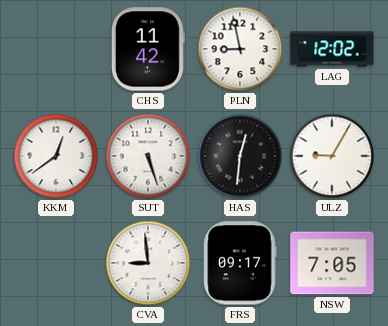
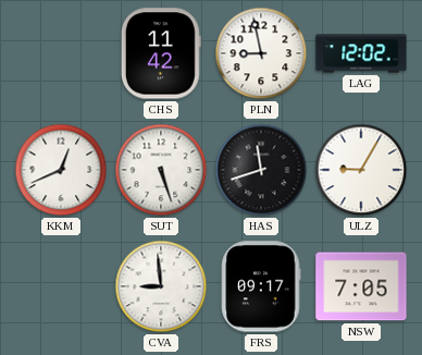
KKM: 12:39 -> 12:41 (61, 170)
HAS: 12:31 -> 11:42 (261, 170)
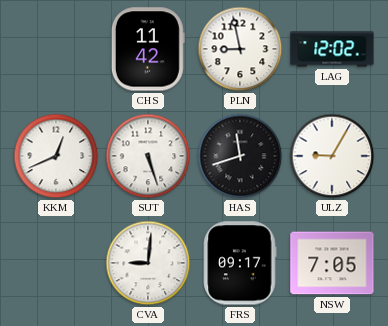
CVA: 8:59 -> 9:01 (148, 263)
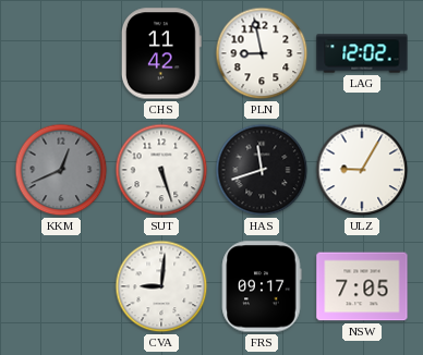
KKM dial: white -> grey (61, 170)
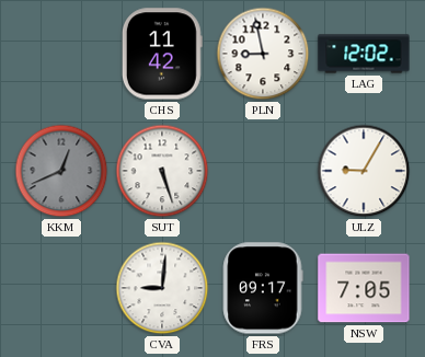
HAS: 11:42 -> none (262, 170)
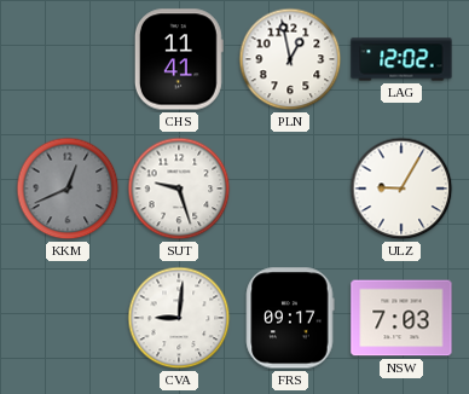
CHS: 11:42 -> 11:41 (179, 59)
PLN: 8:58 -> 12:58 (290, 59)
SUT: 5:27 -> 9:27 (179, 189)
NSW: 7:05 -> 7:03 (401, 318)
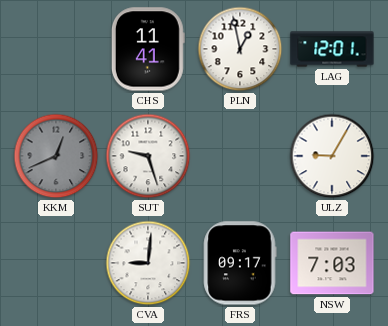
LAG: 12:02 -> 12:01 (332, 49)
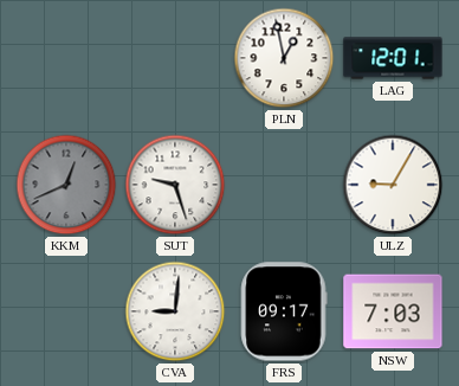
CHS: 11:41 -> none (148, 49)
